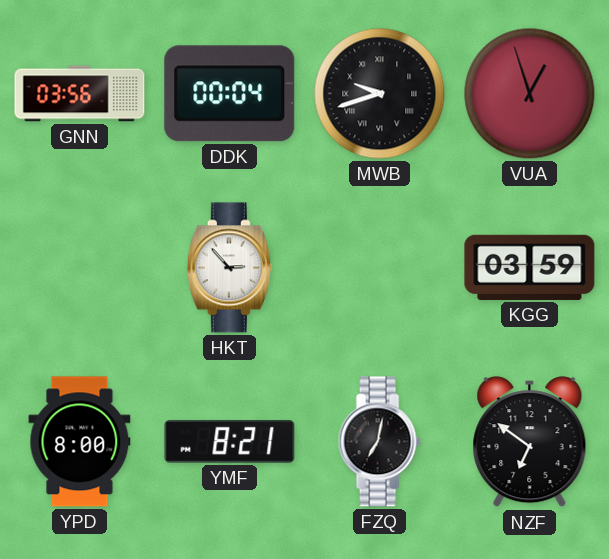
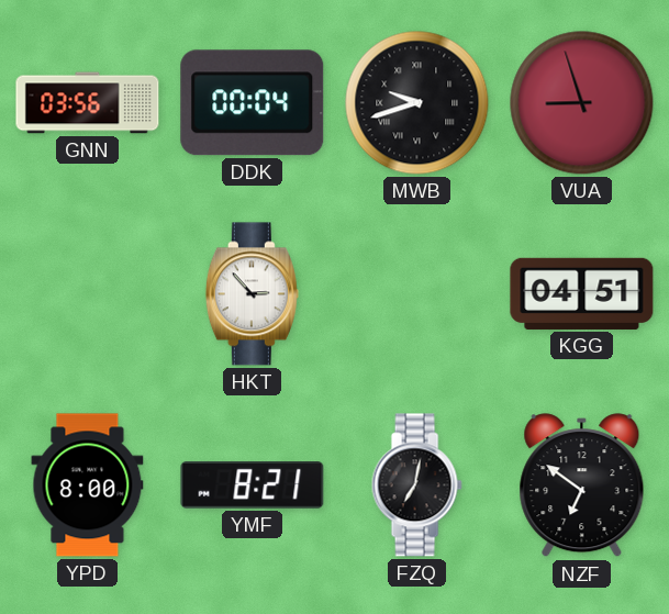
VUA: 12:57 -> 8:57 (582, 103)
KGG: 03:59 -> 04:51 (582, 293)
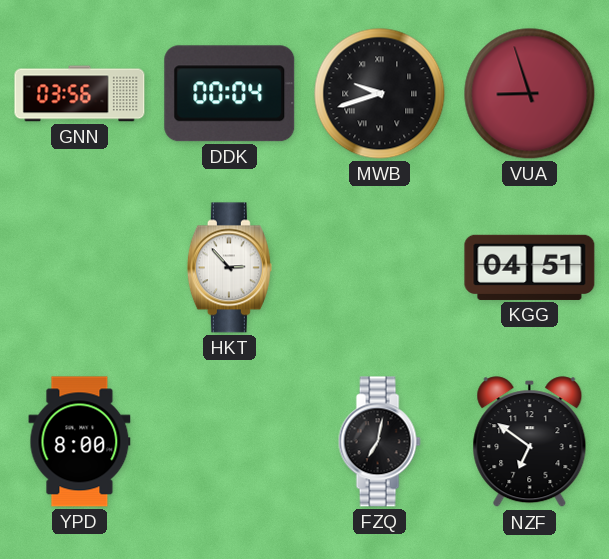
YMF: 8:21 -> none (253, 485)
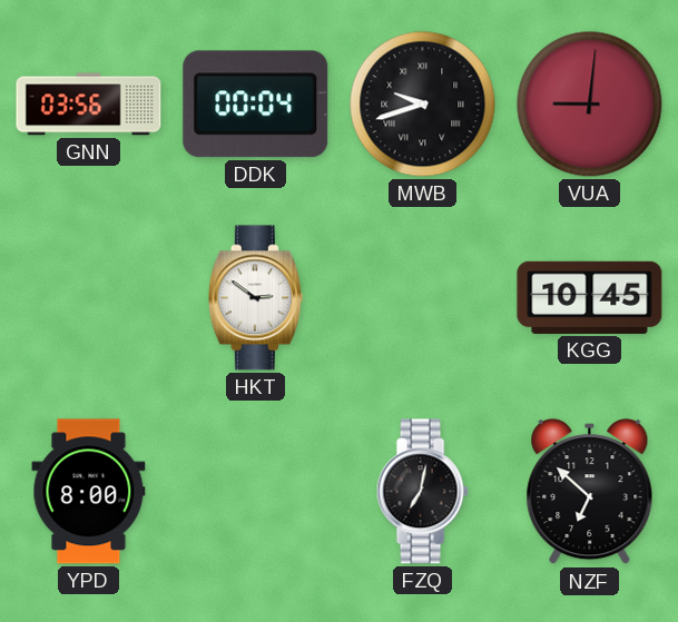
VUA: 8:57 -> 9:01 (590, 105)
HKT: 2:53 -> 2:51 (255, 298)
KGG: 04:51 -> 10:45 (590, 297)
NZF: 6:51 -> 6:52 (590, 492)
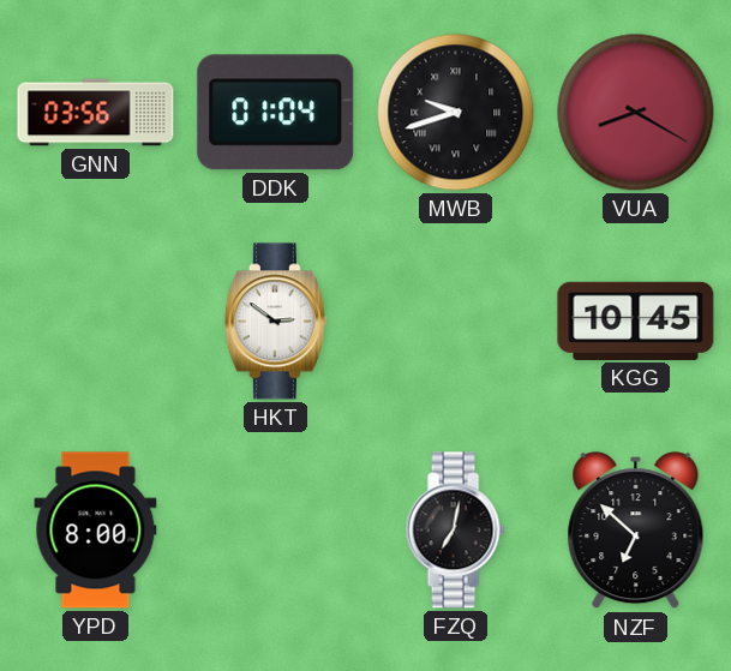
DDK: 00:04 -> 01:04 (276, 113)
VUA: 9:01 -> 8:20 (636, 113)
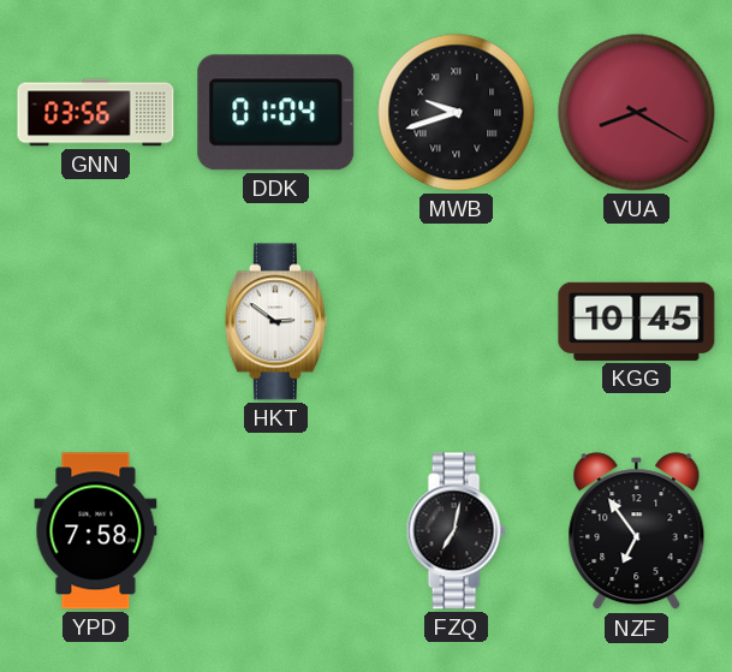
YPD: 8:00 -> 7:58 (96, 531)
NZF: 6:52 -> 6:54 (637, 531)
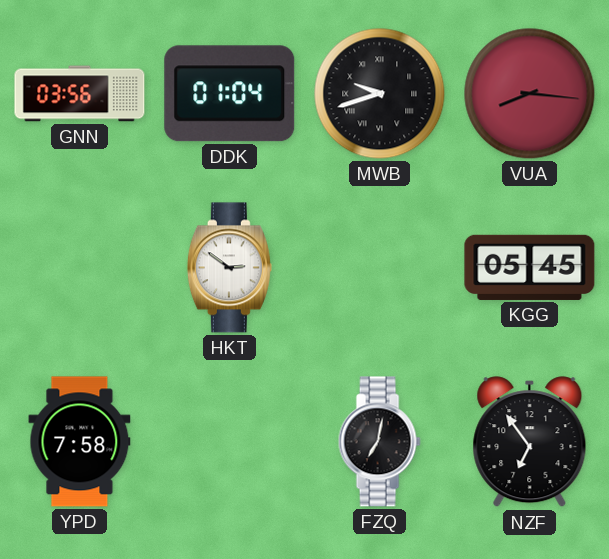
VUA: 8:20 -> 8:16 (530, 94)
KGG: 10:45 -> 05:45 (530, 267)
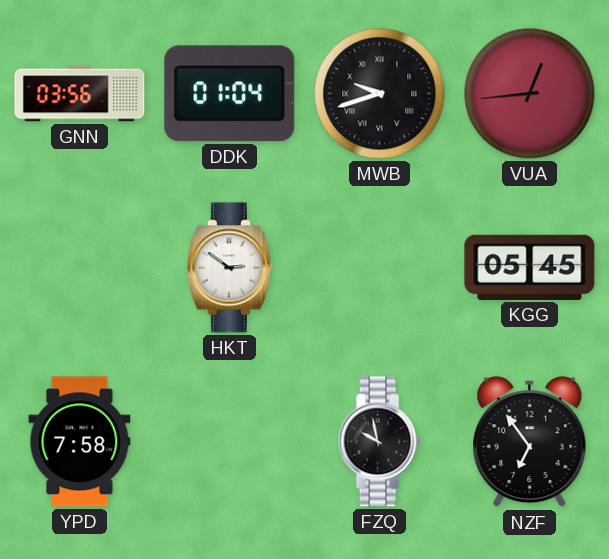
VUA: 8:16 -> 12:44 (530, 94)
FZQ: 7:02 -> 9:58 (379, 442)
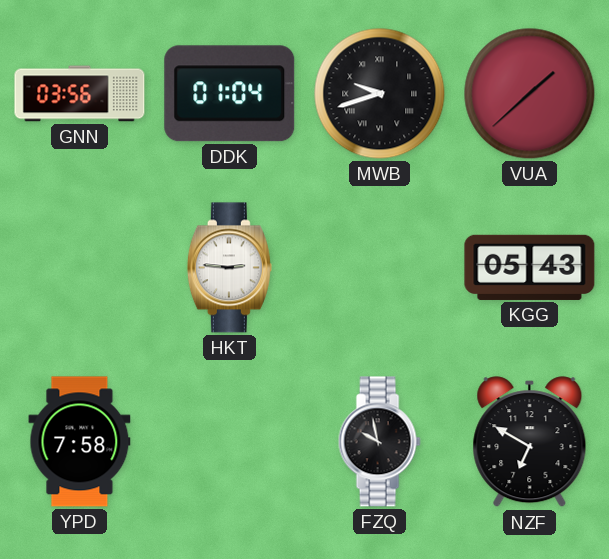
VUA: 12:44 -> 1:38 (530, 94)
HKT: 2:51 -> 2:46 (229, 268)
KGG: 05:45 -> 05:43 (530, 267)
NZF: 6:54 -> 6:50 (530, 442)
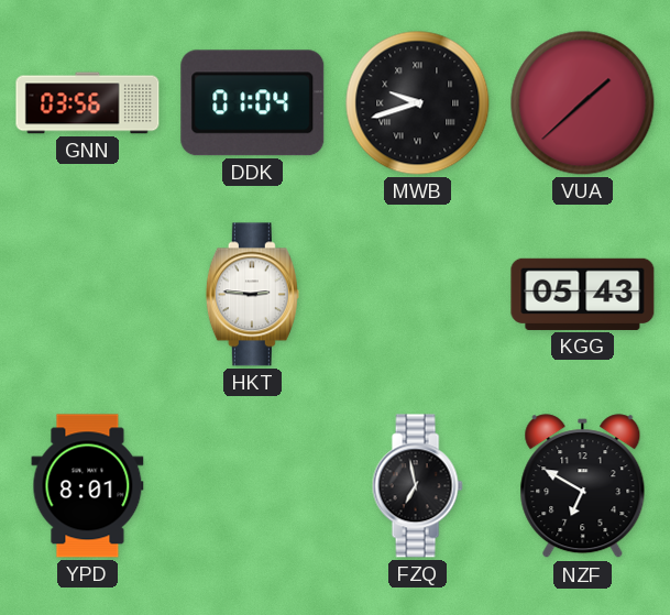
YPD: 7:58 -> 8:01 (88, 486)
FZQ: 9:58 -> 6:58 (417, 486)
